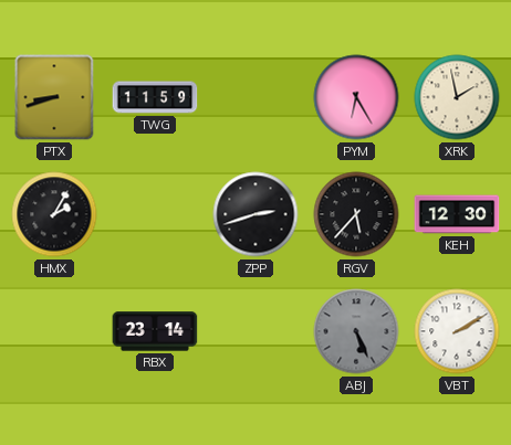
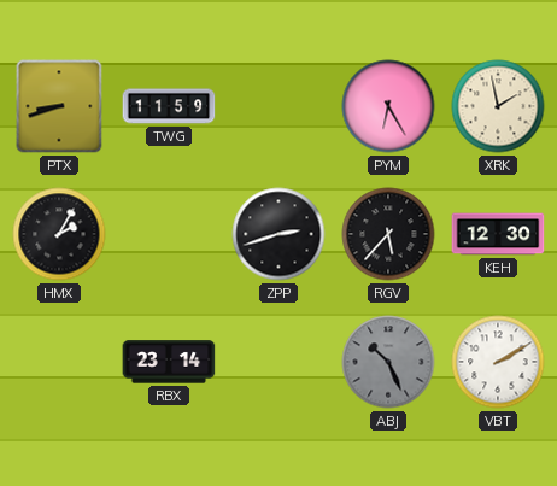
ABJ: 5:26 -> 10:26 (388, 362)
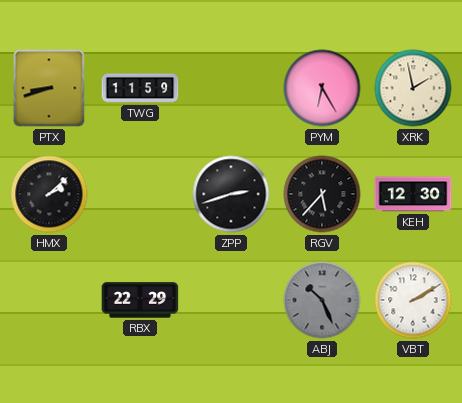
HMX: 2:05 -> 2:08 (49, 194)
RBX: 23:14 -> 22:29 (140, 300)
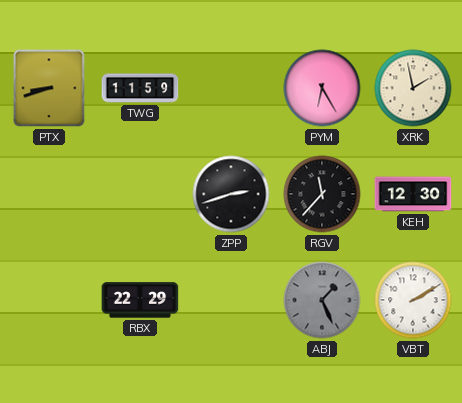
HMX: 2:08 -> none (49, 194)
RGV: 5:37 -> 11:37 (322, 194)
ABJ: 10:26 -> 1:26 (322, 300)
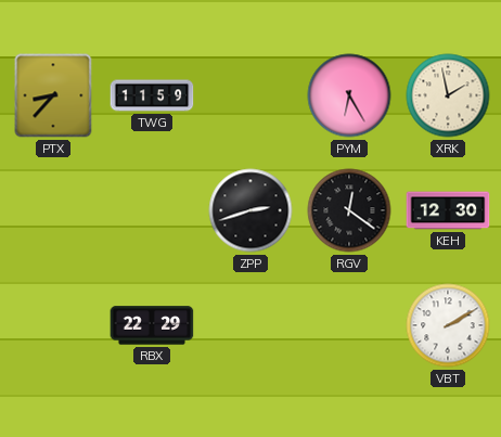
PTX: 8:42 -> 8:37 (53, 95)
RGV: 11:37 -> 12:21 (349, 210)
ABJ: 1:26 -> none (322, 300)
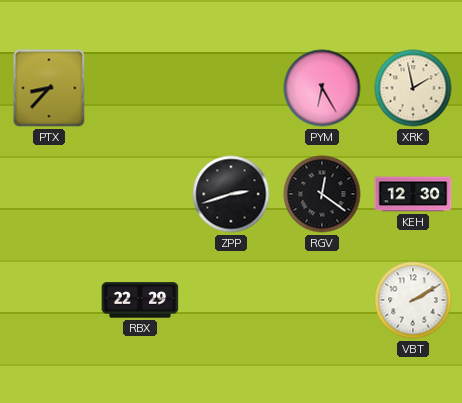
TWG: 11:59 -> none (152, 95)
